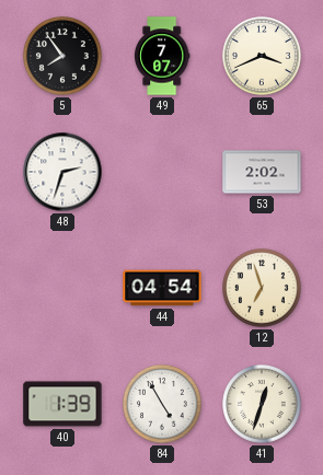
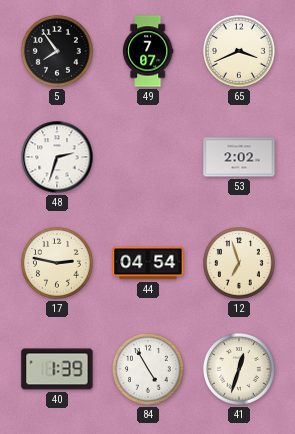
17: none -> 2:47 (58, 264)
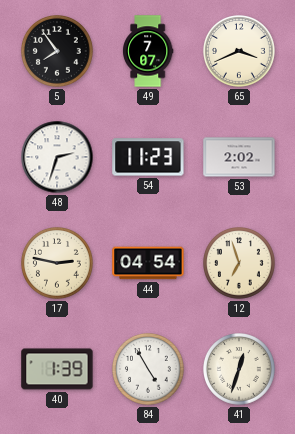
54: none -> 11:23 (148, 157)
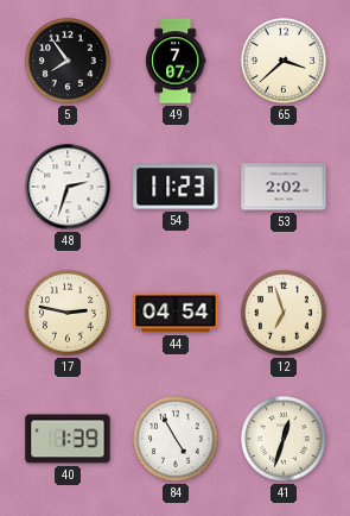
65: 3:41 -> 3:38 (285, 62)
